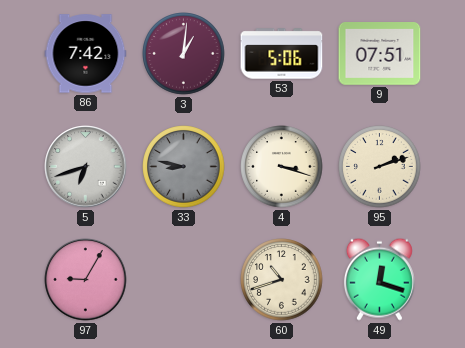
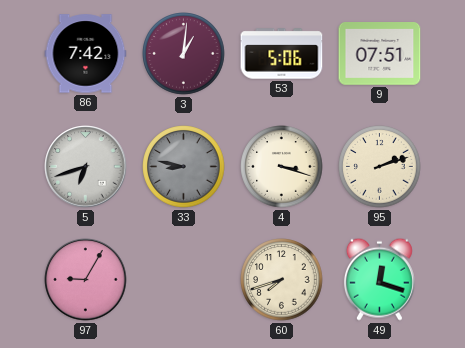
60: 10:42 -> 7:42 (282, 280)
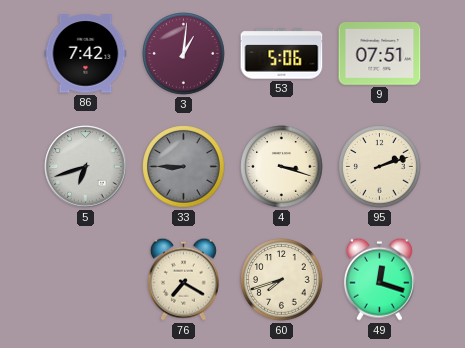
33: 8:47 -> 8:45 (184, 167)
97: 9:05 -> none (86, 280)
76: none -> 7:20 (183, 279)
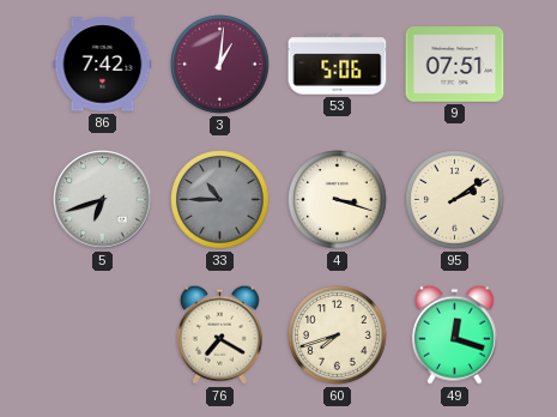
33: 8:45 -> 10:45 (220, 200)
95: 2:12 -> 2:09 (455, 200)
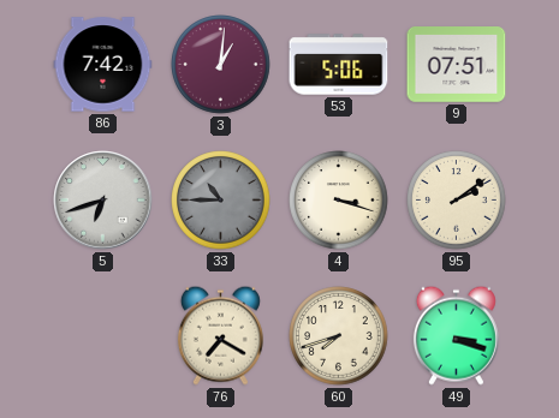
49: 12:18 -> 3:18 (456, 335)
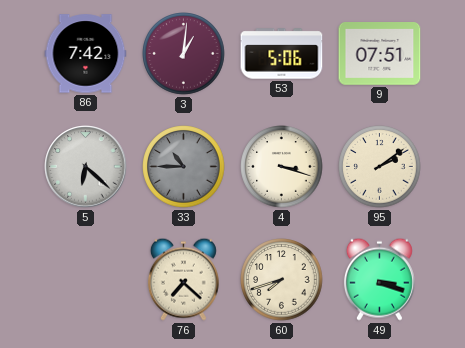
5: 6:42 -> 6:22 (86, 167)
76: 7:20 -> 7:22 (183, 279)
